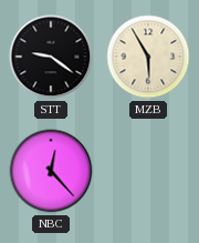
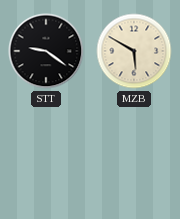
MZB: 5:55 -> 5:50 (134, 51)
NBC: 12:23 -> none (51, 171)
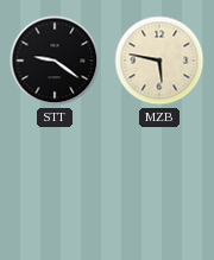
MZB: 5:50 -> 5:47 (159, 61)
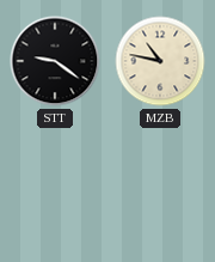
MZB: 5:47 -> 10:47 (160, 61)
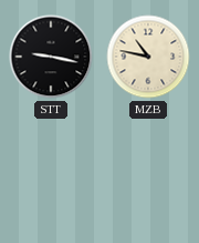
STT: 9:21 -> 9:17 (51, 57)
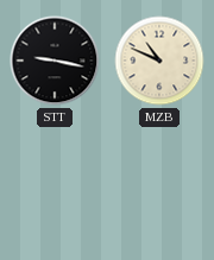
MZB: 10:47 -> 10:49 (159, 61)
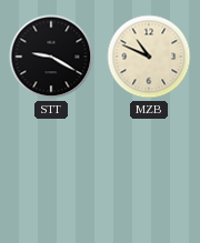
STT: 9:17 -> 9:20 (51, 57)
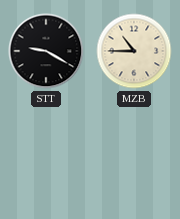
MZB: 10:49 -> 10:45 (134, 51)
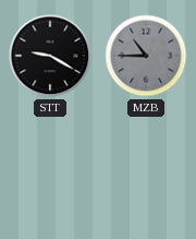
MZB dial: cream -> grey (146, 56)
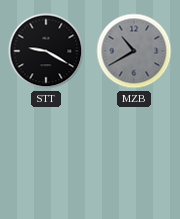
MZB: 10:45 -> 10:40 (134, 51)
